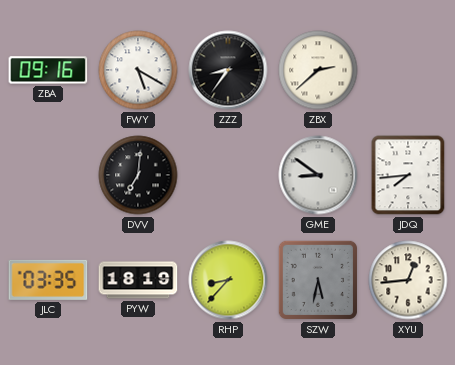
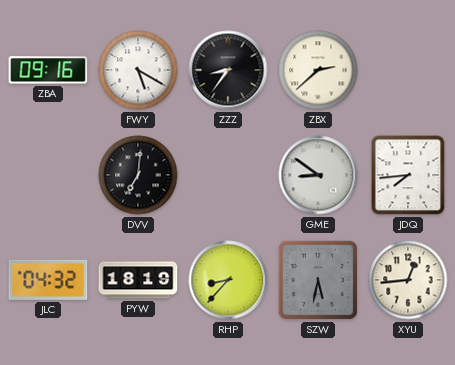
JLC: 03:35 -> 04:32 (48, 280)
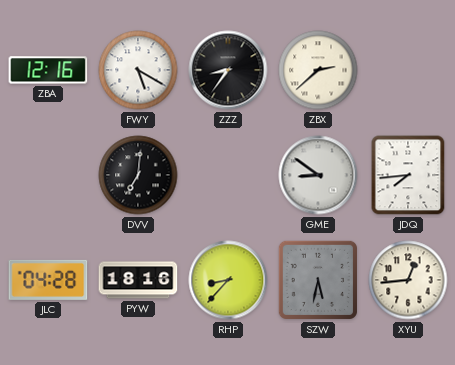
ZBA: 09:16 -> 12:16 (48, 70)
JLC: 04:32 -> 04:28 (48, 280)
PYW: 18:19 -> 18:16 (138, 280)
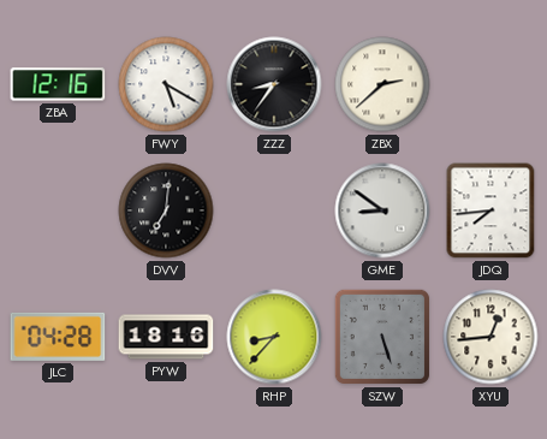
SZW: 5:32 -> 5:27 (382, 337)
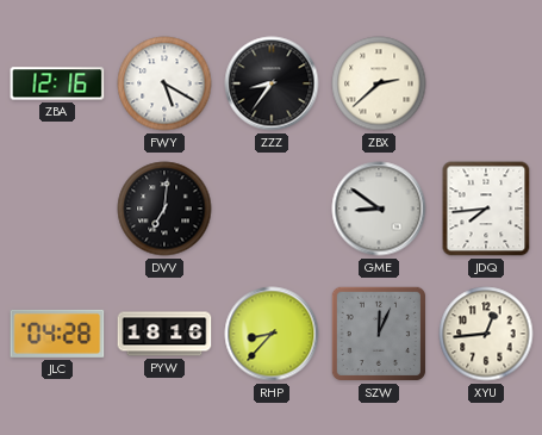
SZW: 5:27 -> 12:04 (379, 334)
